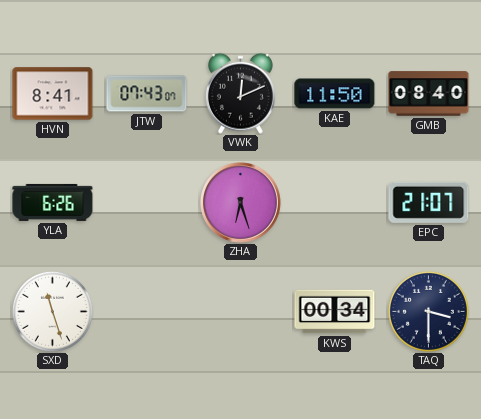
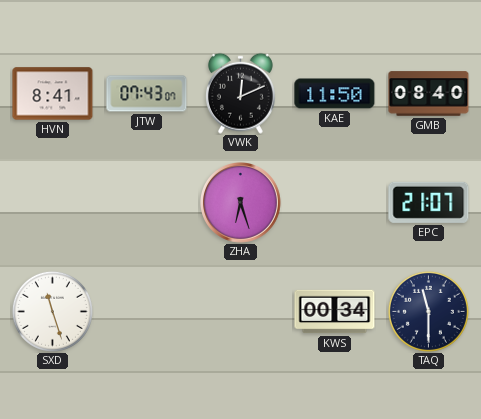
YLA: 6:26 -> none (53, 202)
TAQ: 3:30 -> 11:30 (428, 311)
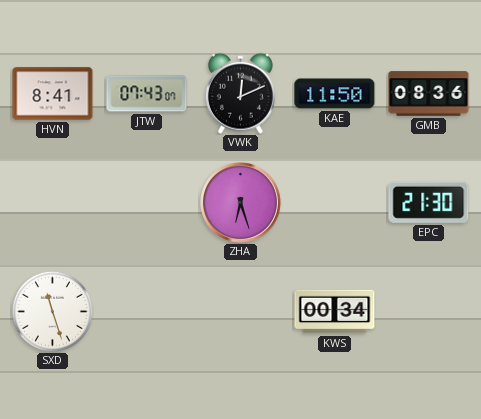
GMB: 08:40 -> 08:36 (429, 94)
EPC: 21:07 -> 21:30 (429, 202)
TAQ: 11:30 -> none (428, 311)
